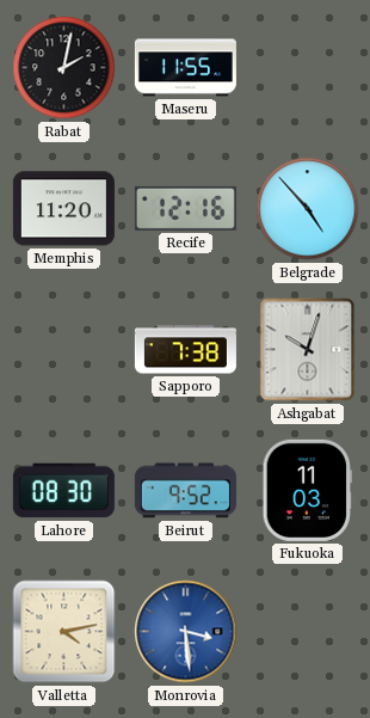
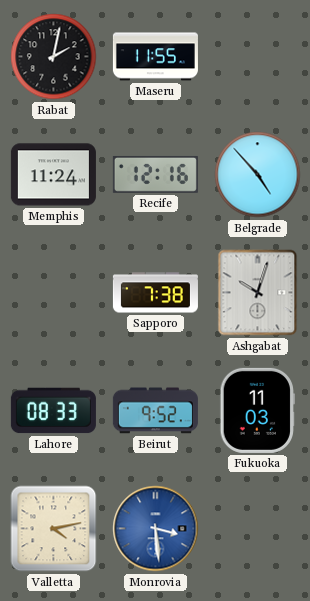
Memphis: 11:20 -> 11:24 (53, 175)
Lahore: 08:30 -> 08:33 (53, 411)
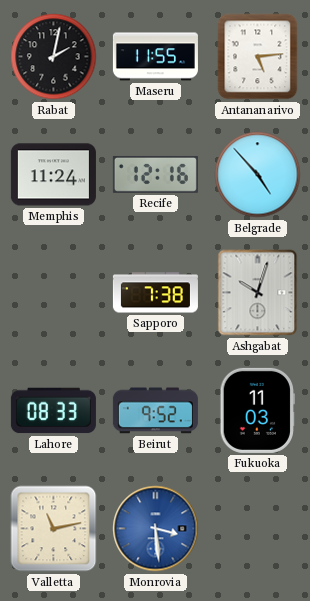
Antananarivo: none -> 5:14 (258, 57)
Valletta: 4:13 -> 11:13 (54, 529)
